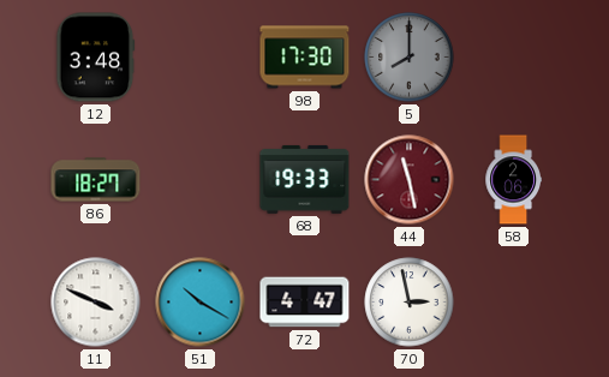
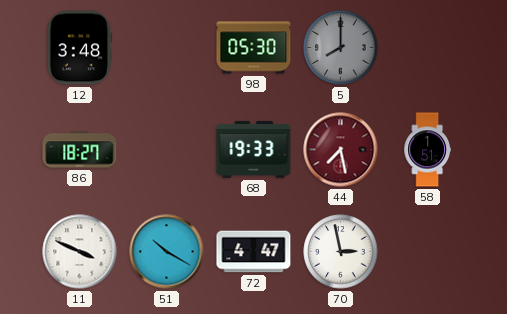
98: 17:30 -> 05:30 (254, 48)
44: 11:28 -> 7:28 (341, 150)
58: 2:06 -> 1:51 (427, 150)
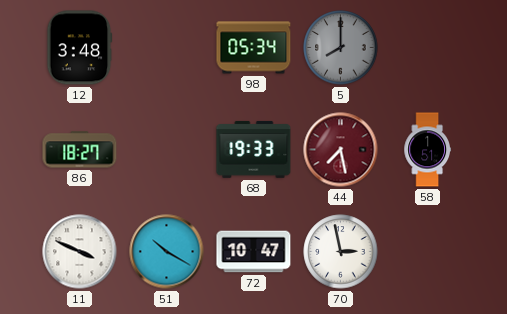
98: 05:30 -> 05:34 (254, 48)
72: 4:47 -> 10:47 (254, 252)
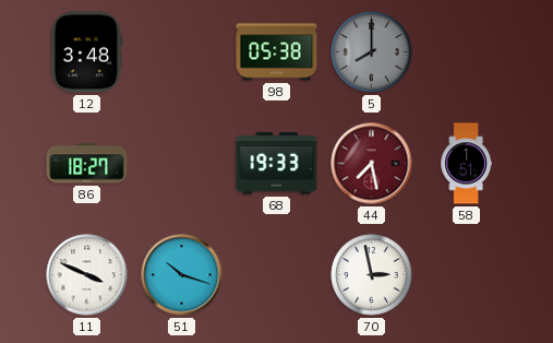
98: 05:34 -> 05:38 (277, 52)
51: 10:20 -> 10:18 (182, 275)
72: 10:47 -> none (254, 252)
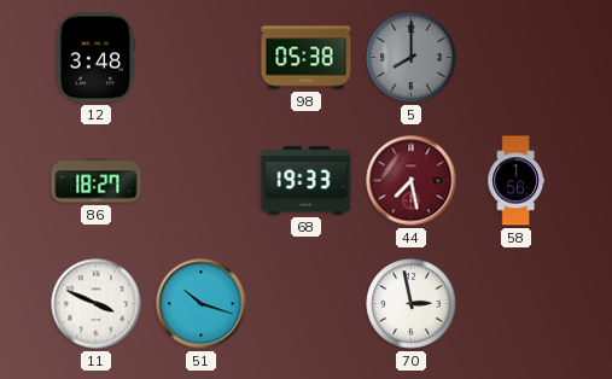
58: 1:51 -> 1:56 (515, 181)
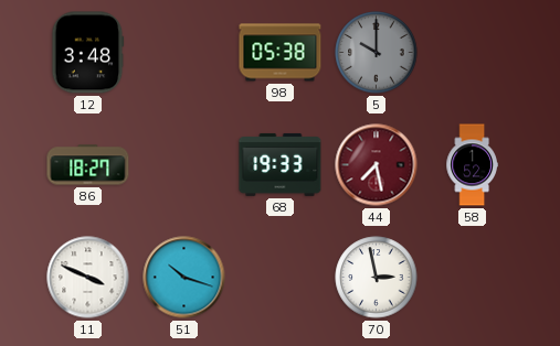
5: 8:00 -> 10:00 (377, 53)
58: 1:56 -> 1:52 (472, 165)
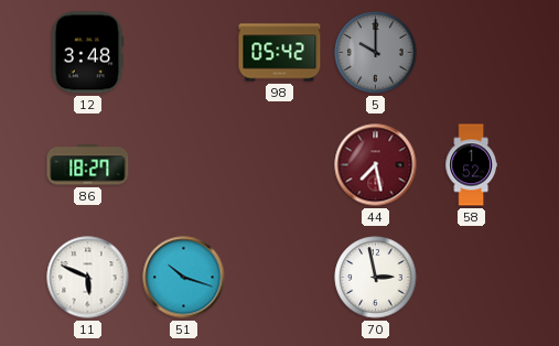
98: 05:38 -> 05:42 (280, 53)
68: 19:33 -> none (281, 164)
11: 3:49 -> 5:49 (88, 278)
